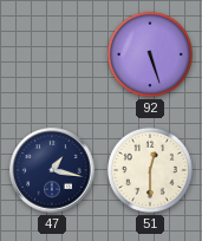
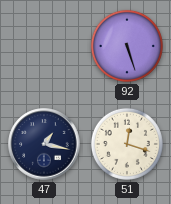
51: 12:30 -> 12:18 (127, 144)
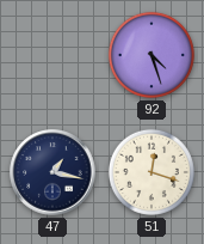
92: 5:27 -> 4:27 (152, 55)
